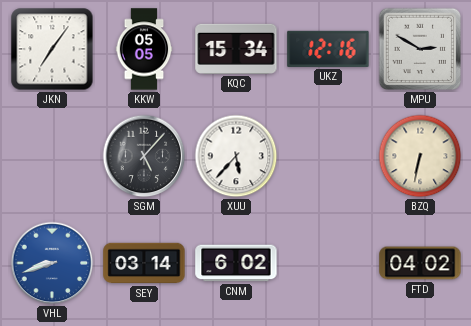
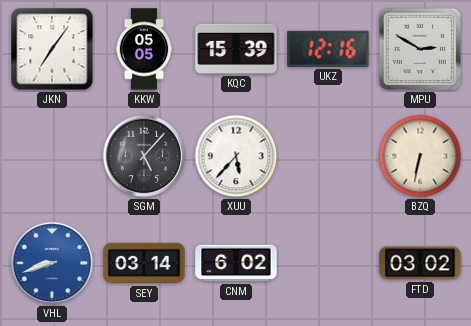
KQC: 15:34 -> 15:39 (236, 49)
FTD: 04:02 -> 03:02 (420, 263)
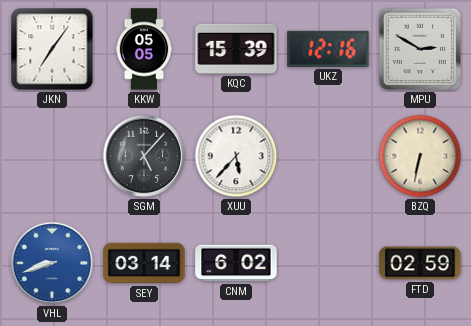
FTD: 03:02 -> 02:59 (420, 263)
